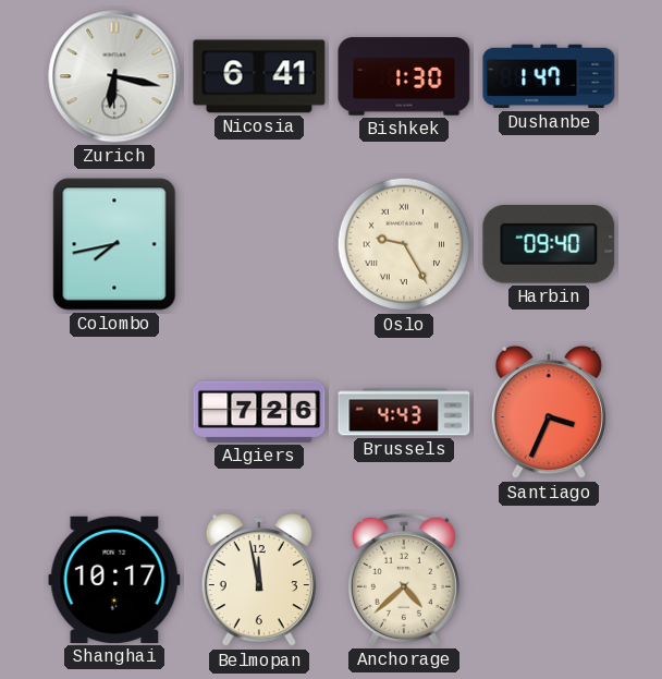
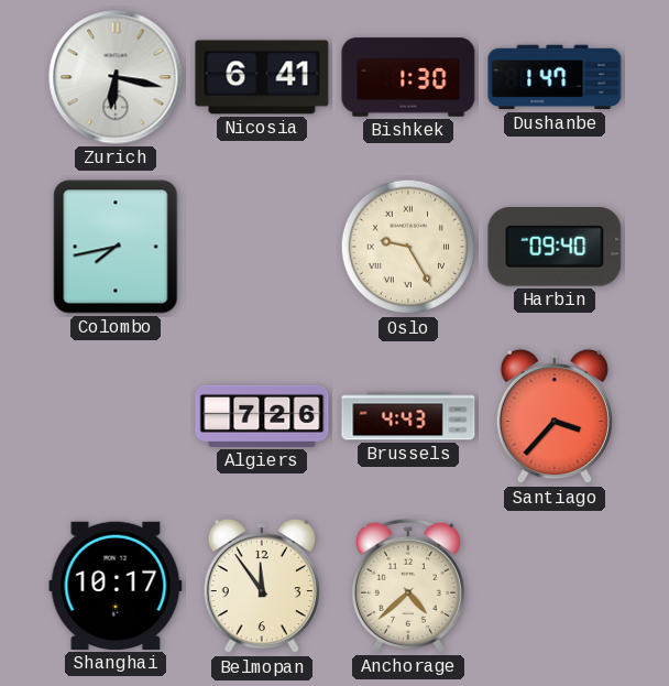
Santiago: 3:34 -> 3:37 (555, 416)
Belmopan: 11:58 -> 11:54 (262, 586)
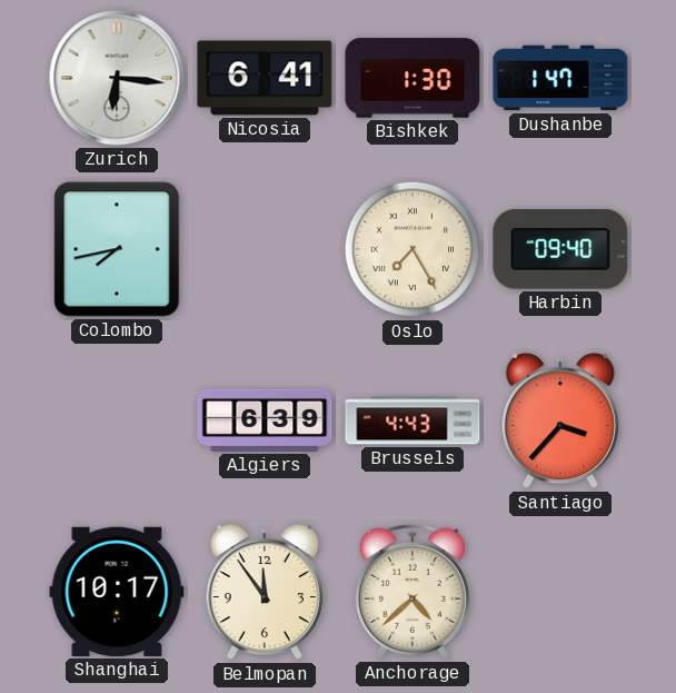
Zurich: 6:17 -> 6:16 (117, 78)
Oslo: 9:25 -> 7:25 (412, 249)
Algiers: 7:26 -> 6:39 (265, 420)
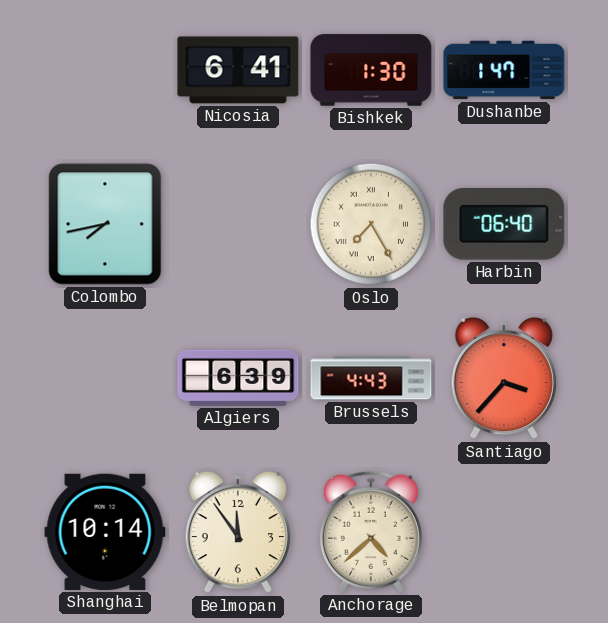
Zurich: 6:16 -> none (117, 78)
Harbin: 09:40 -> 06:40 (504, 225)
Shanghai: 10:17 -> 10:14 (105, 532)
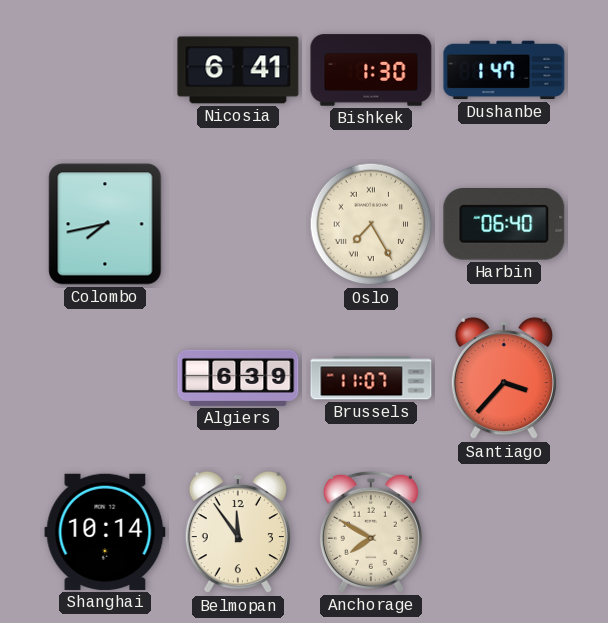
Brussels: 4:43 -> 11:07 (371, 378)
Anchorage: 4:38 -> 7:50 (371, 532)
